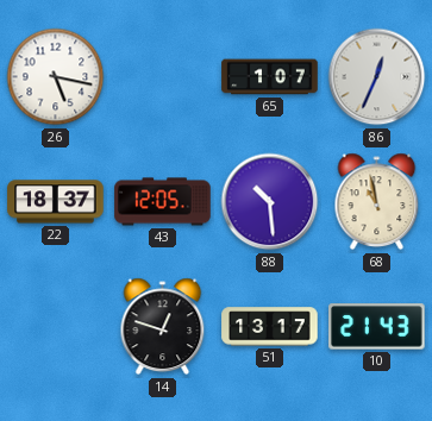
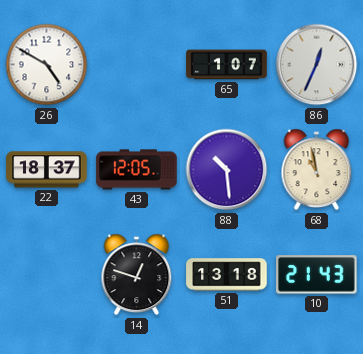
26: 5:17 -> 4:50 (47, 65)
51: 13:17 -> 13:18 (227, 275)
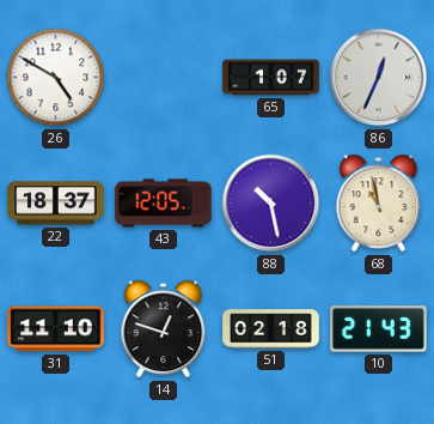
88: 10:29 -> 10:28 (271, 204)
31: none -> 11:10 (56, 329)
51: 13:18 -> 02:18 (271, 329)
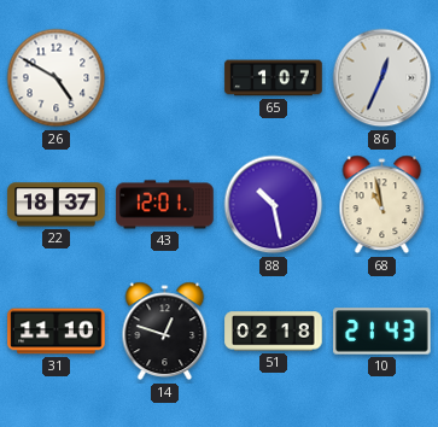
43: 12:05 -> 12:01 (165, 205)
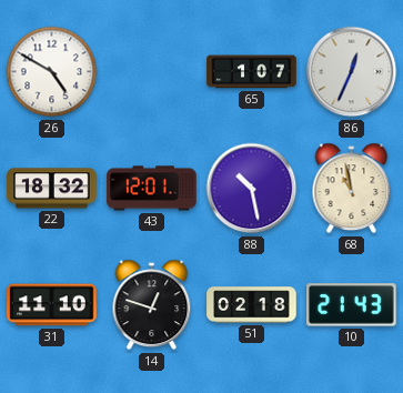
22: 18:37 -> 18:32 (52, 189)
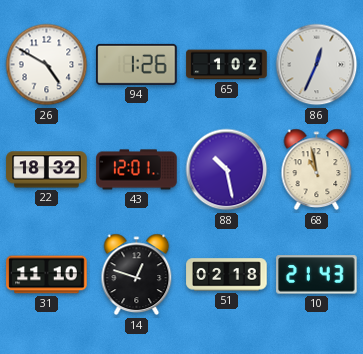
94: none -> 1:26 (137, 64)
65: 1:07 -> 1:02 (227, 65)
